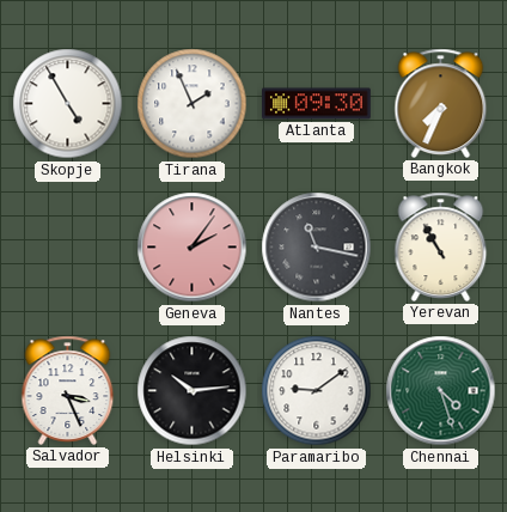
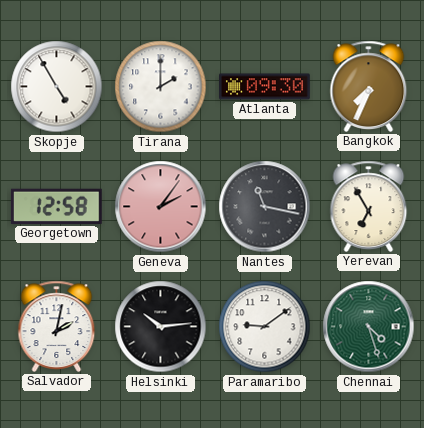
Tirana: 1:56 -> 2:00 (161, 87)
Georgetown: none -> 12:58 (56, 206)
Yerevan: 10:55 -> 6:55 (369, 206)
Salvador: 3:26 -> 2:02 (57, 326)
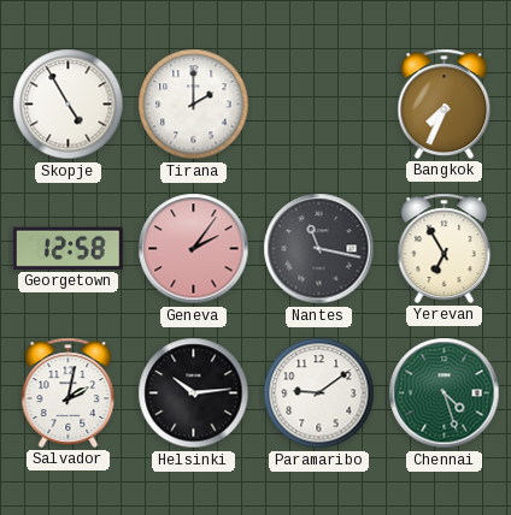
Atlanta: 09:30 -> none (265, 87)
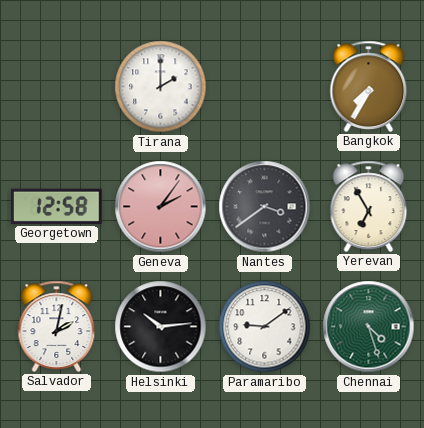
Skopje: 4:55 -> none (69, 105)
Bangkok: 7:34 -> 7:35 (369, 86)
Nantes: 11:17 -> 3:39 (265, 207)
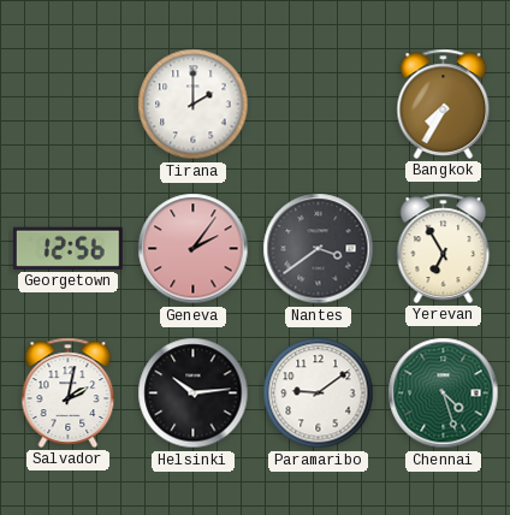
Georgetown: 12:58 -> 12:56 (67, 248)
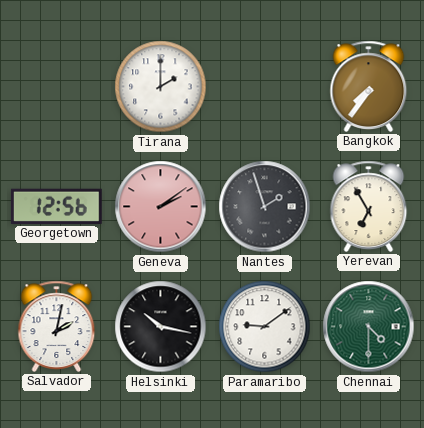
Bangkok: 7:35 -> 7:36 (369, 86)
Geneva: 2:06 -> 2:09 (161, 207)
Nantes: 3:39 -> 1:57 (265, 207)
Helsinki: 10:14 -> 10:17 (161, 327)
Chennai: 4:27 -> 4:30 (369, 327)
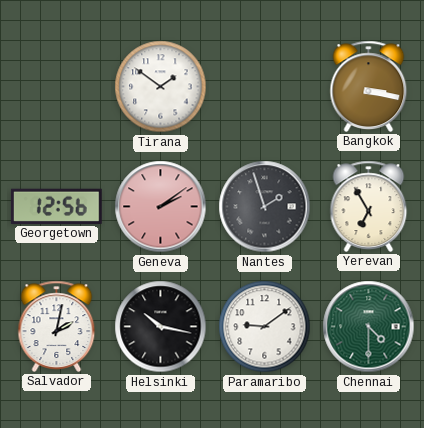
Tirana: 2:00 -> 1:51 (161, 87)
Bangkok: 7:36 -> 3:17 (369, 86)
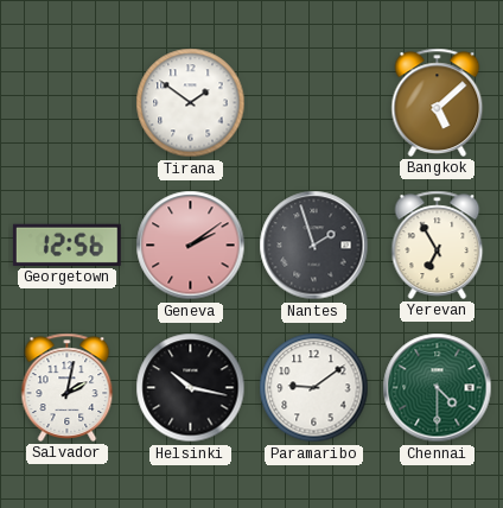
Bangkok: 3:17 -> 5:08 (438, 102)
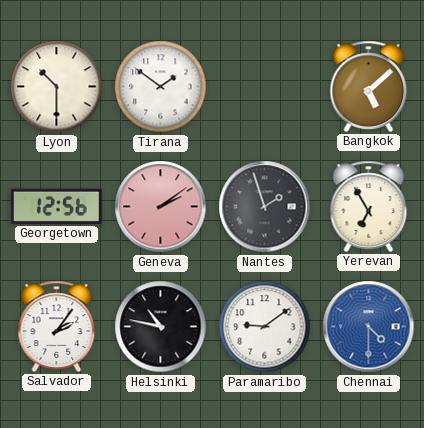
Lyon: none -> 10:30 (57, 87)
Salvador: 2:02 -> 2:06 (57, 326)
Helsinki: 10:17 -> 10:47 (161, 327)
Chennai dial: green -> blue (369, 327)
